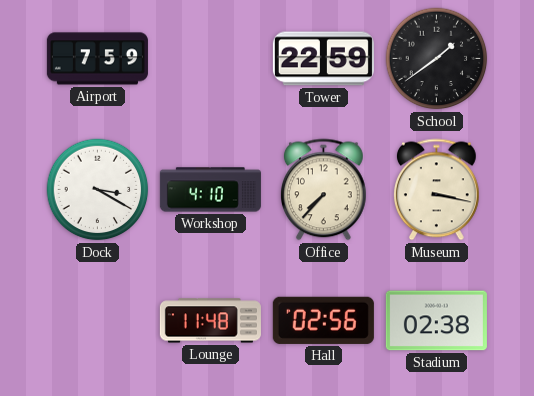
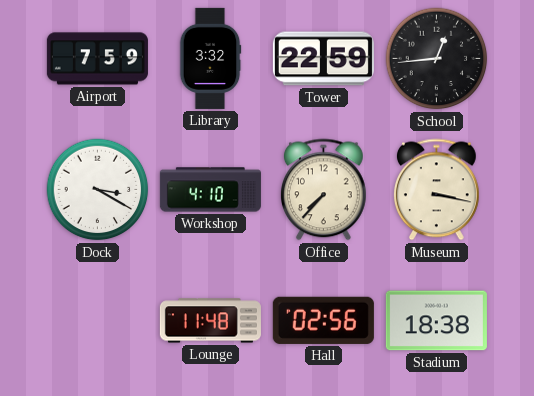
Library: none -> 3:32 (210, 58)
School: 1:39 -> 12:44 (437, 59)
Stadium: 02:38 -> 18:38 (436, 321)
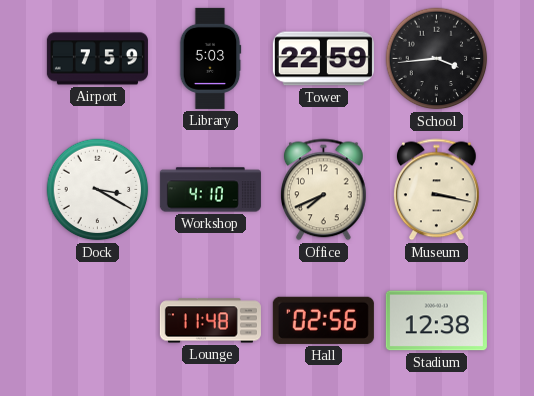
Library: 3:32 -> 5:03 (210, 58)
School: 12:44 -> 3:44 (437, 59)
Office: 7:37 -> 7:41 (323, 190)
Stadium: 18:38 -> 12:38 (436, 321)
